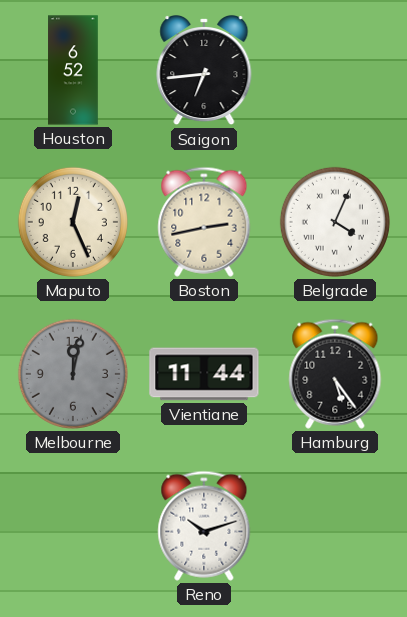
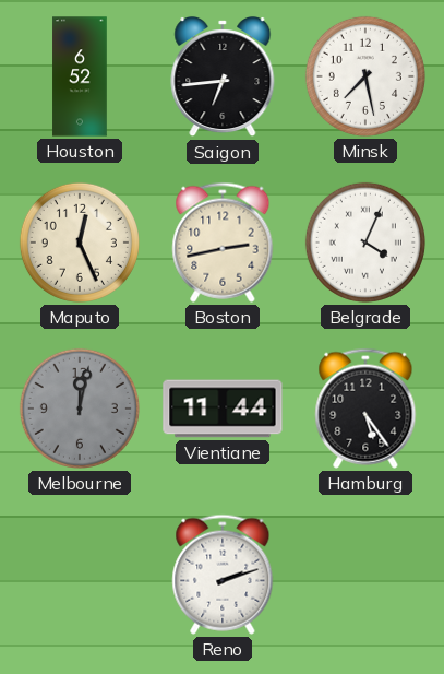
Minsk: none -> 7:28 (365, 76)
Reno: 10:12 -> 2:12 (223, 575)
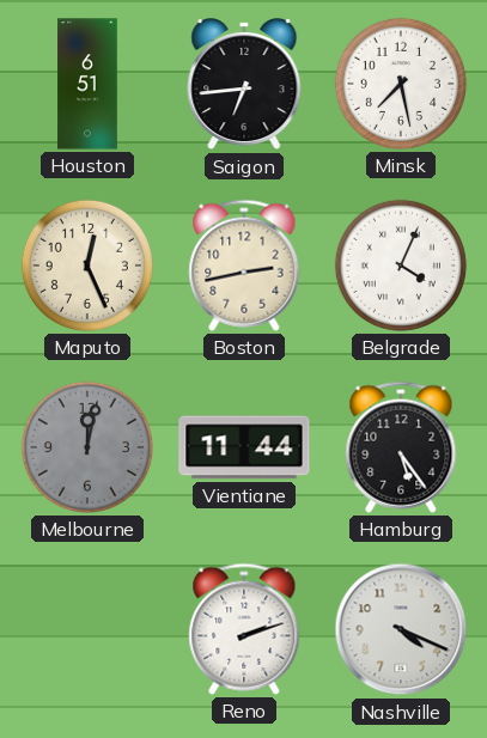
Houston: 6:52 -> 6:51 (87, 84)
Nashville: none -> 4:19 (401, 629)
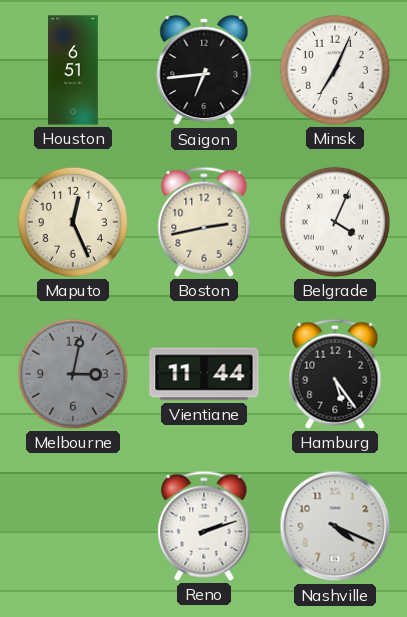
Minsk: 7:28 -> 7:04 (335, 70)
Melbourne: 12:02 -> 3:02 (73, 374)
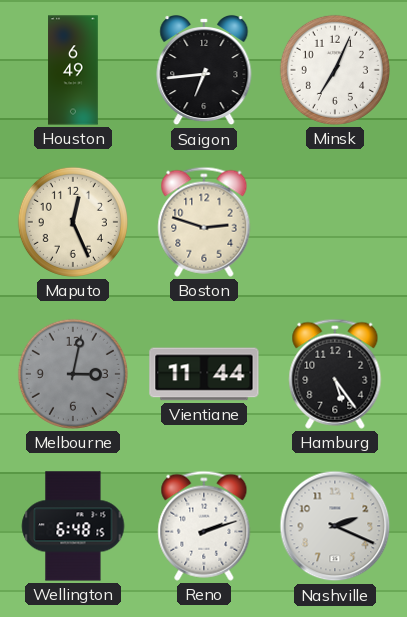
Houston: 6:51 -> 6:49 (73, 70)
Boston: 2:43 -> 2:48 (204, 222)
Belgrade: 4:04 -> none (335, 222)
Wellington: none -> 6:48 (73, 526)
Nashville: 4:19 -> 2:19 (335, 526)
